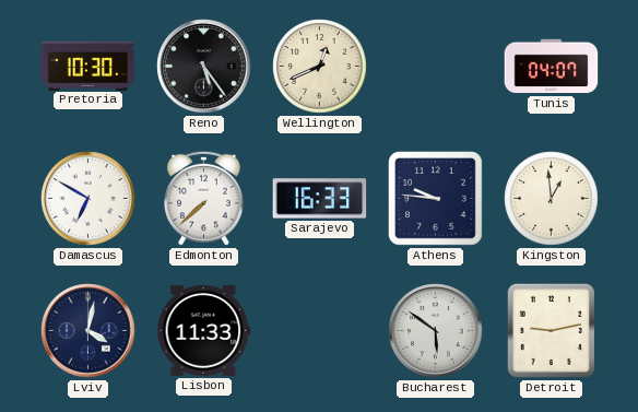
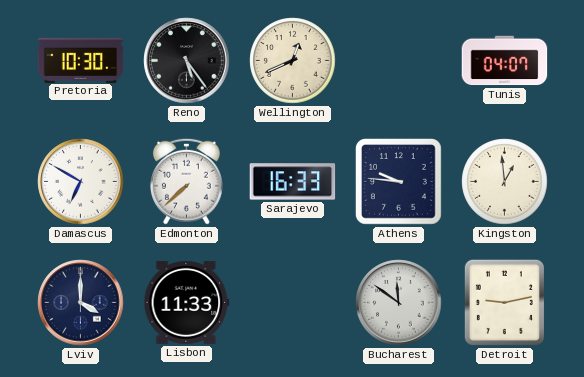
Lviv: 4:02 -> 4:00 (81, 303)
Bucharest: 5:51 -> 11:51 (399, 303)
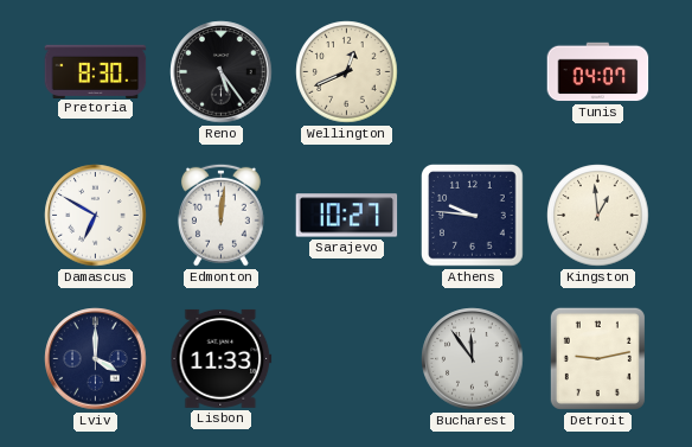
Pretoria: 10:30 -> 8:30 (96, 71)
Edmonton: 7:38 -> 12:01 (220, 215)
Sarajevo: 16:33 -> 10:27 (347, 216)
Bucharest: 11:51 -> 11:54 (473, 359)
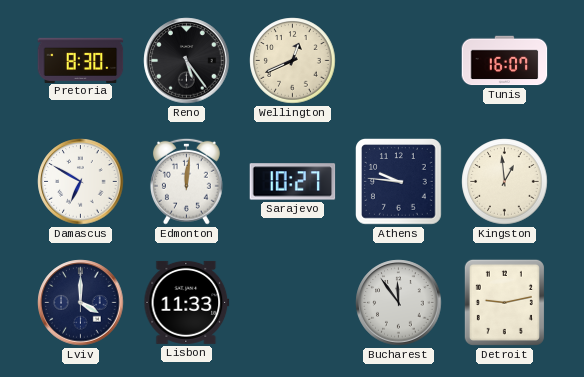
Tunis: 04:07 -> 16:07 (505, 61)
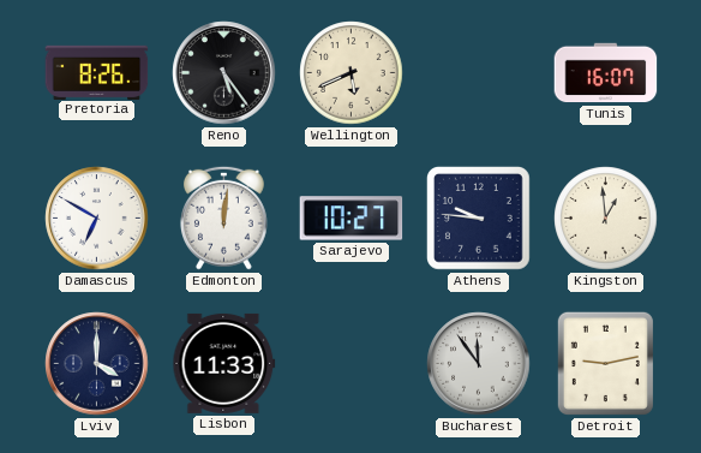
Pretoria: 8:30 -> 8:26 (97, 72)
Wellington: 12:41 -> 5:41 (352, 73)
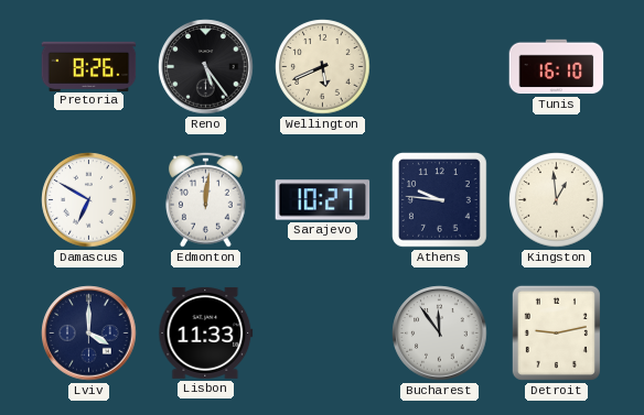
Tunis: 16:07 -> 16:10 (557, 67)
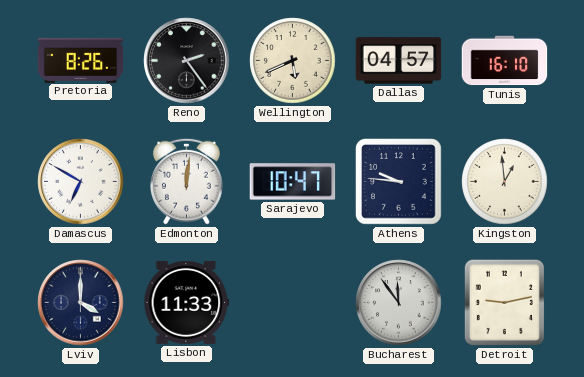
Reno: 5:24 -> 2:24 (187, 61)
Dallas: none -> 04:57 (399, 61)
Sarajevo: 10:27 -> 10:47 (293, 182)
